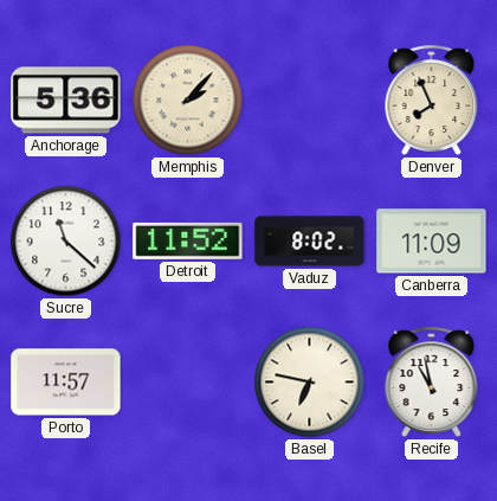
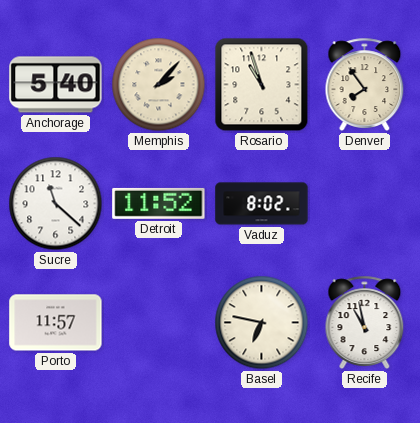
Anchorage: 5:36 -> 5:40 (56, 85)
Rosario: none -> 10:57 (262, 85)
Denver: 7:56 -> 7:54 (365, 84)
Canberra: 11:09 -> none (432, 242)
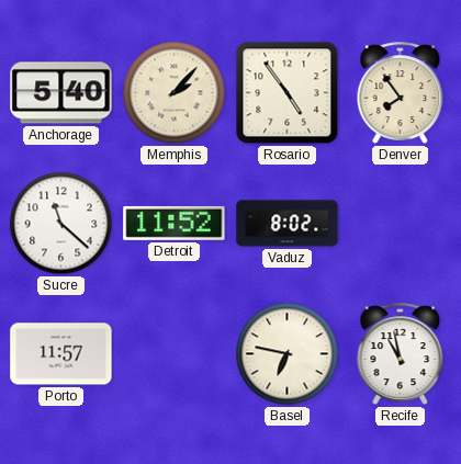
Rosario: 10:57 -> 4:54 (288, 93)
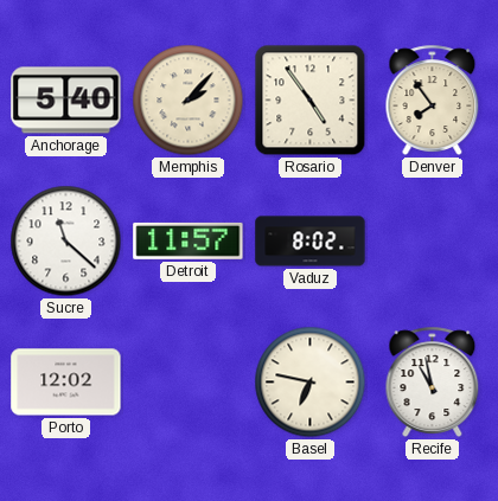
Detroit: 11:52 -> 11:57 (189, 240)
Porto: 11:57 -> 12:02 (66, 383)
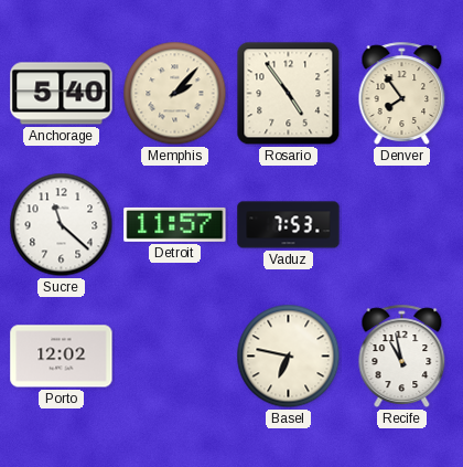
Vaduz: 8:02 -> 7:53 (289, 225)
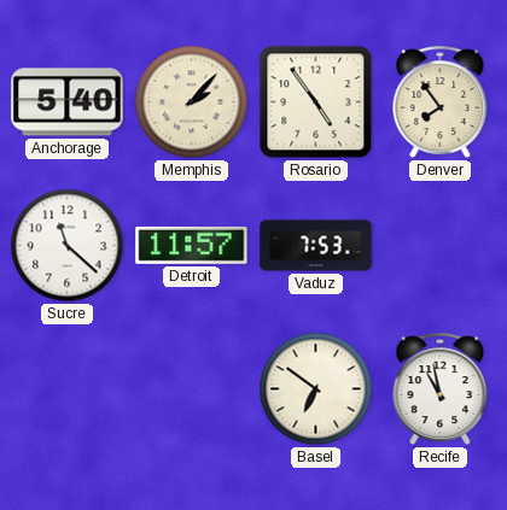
Porto: 12:02 -> none (62, 357)
Basel: 6:47 -> 6:51 (316, 389)
